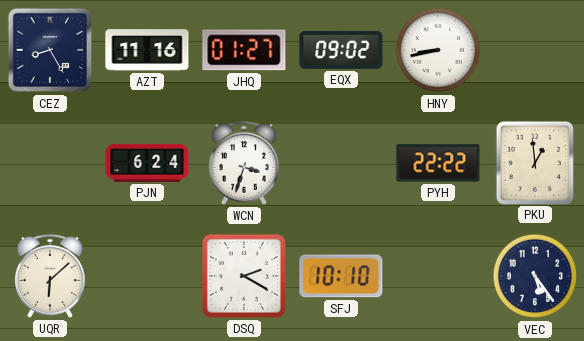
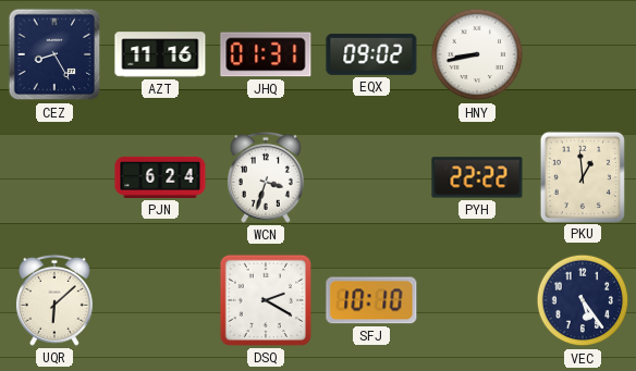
JHQ: 01:27 -> 01:31 (266, 54)
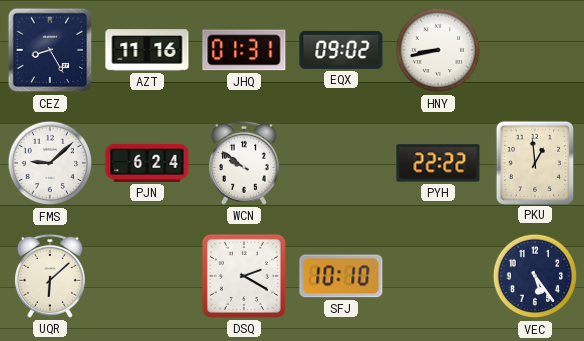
FMS: none -> 9:08 (50, 163)
WCN: 3:33 -> 9:51 (244, 163)
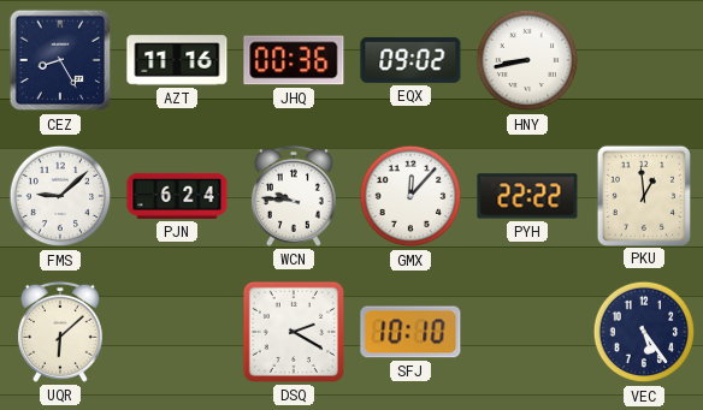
JHQ: 01:31 -> 00:36 (294, 60)
WCN: 9:51 -> 9:46 (294, 196)
GMX: none -> 12:07 (410, 196)
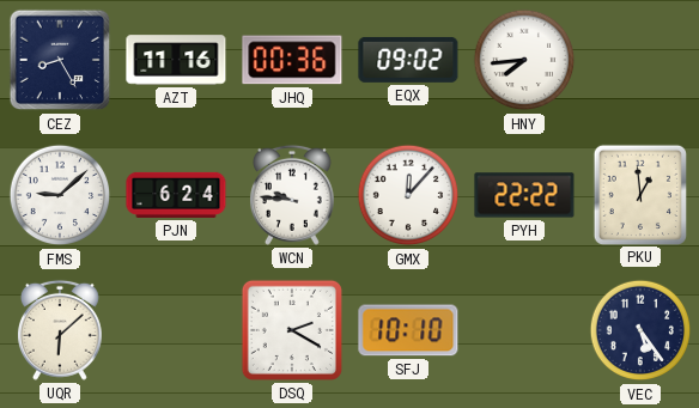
HNY: 8:43 -> 7:44 (524, 60)
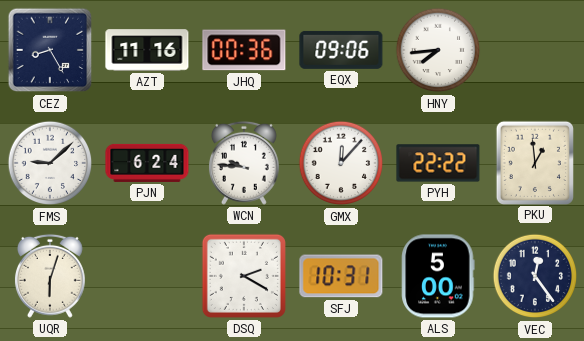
EQX: 09:02 -> 09:06 (341, 50)
UQR: 6:08 -> 6:03 (50, 276)
SFJ: 10:10 -> 10:31 (341, 276)
ALS: none -> 5:00 (438, 276)
VEC: 5:24 -> 12:24 (535, 276)
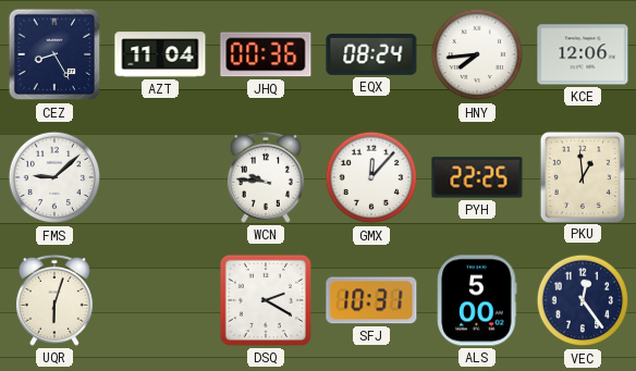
AZT: 11:16 -> 11:04 (160, 54)
EQX: 09:06 -> 08:24 (371, 54)
KCE: none -> 12:06 (583, 54)
PJN: 6:24 -> none (147, 163)
PYH: 22:22 -> 22:25 (477, 177)
